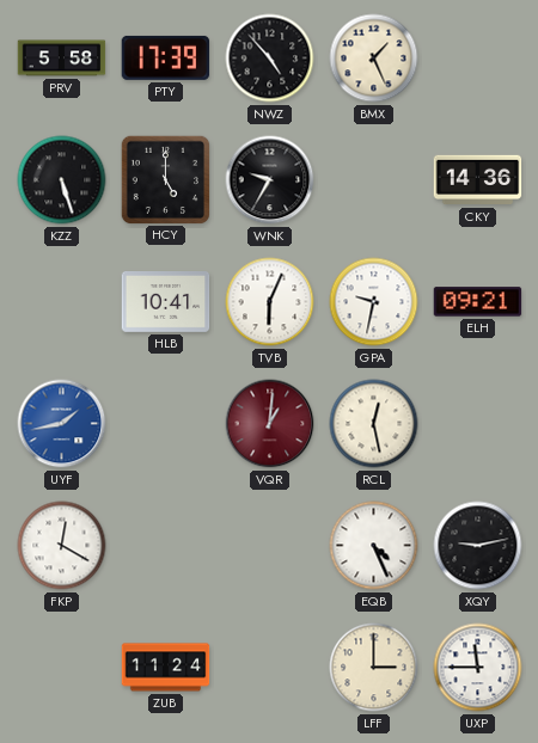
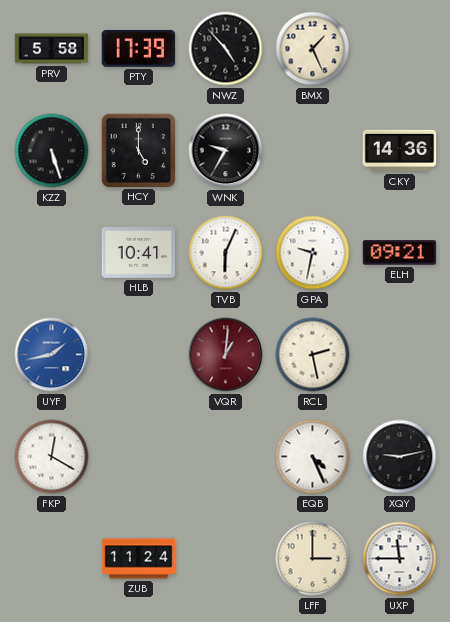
RCL: 12:28 -> 2:28 (313, 355)
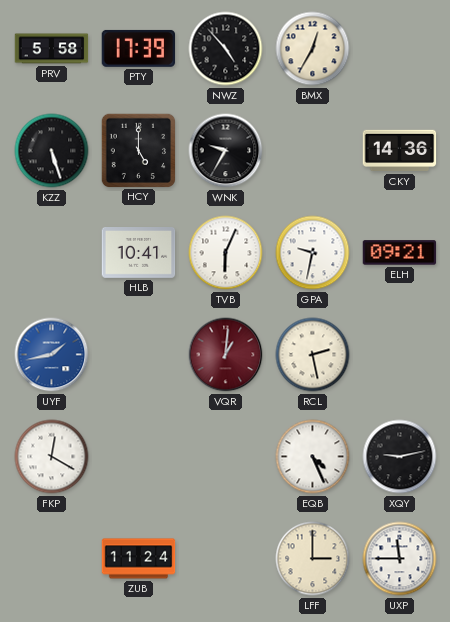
BMX: 1:26 -> 12:35 (313, 49)
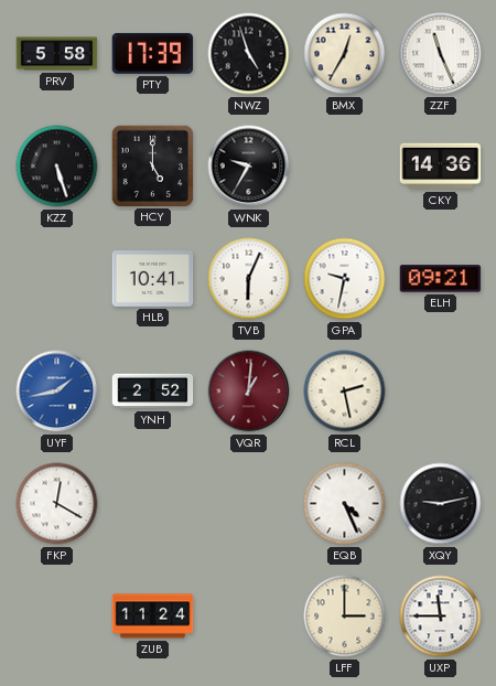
NWZ: 4:53 -> 4:57 (249, 54)
ZZF: none -> 11:26 (441, 54)
YNH: none -> 2:52 (153, 392)
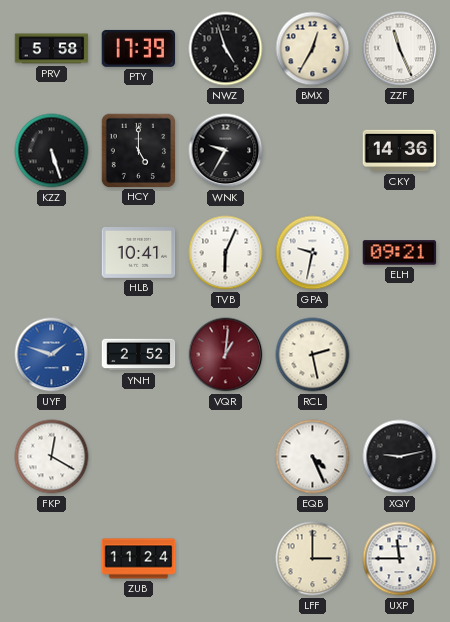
UYF: 1:43 -> 1:48 (52, 355)
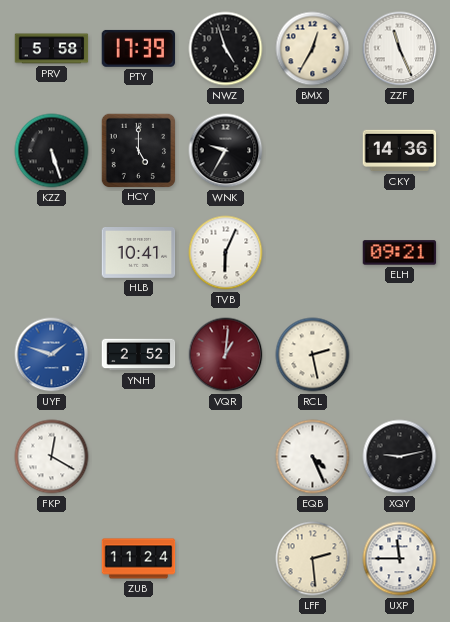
GPA: 9:32 -> none (313, 253)
LFF: 3:00 -> 2:29 (313, 559)
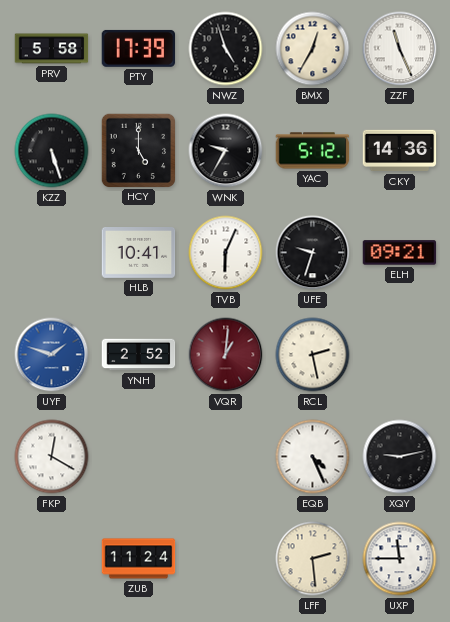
YAC: none -> 5:12 (313, 151)
UFE: none -> 9:33 (313, 253)
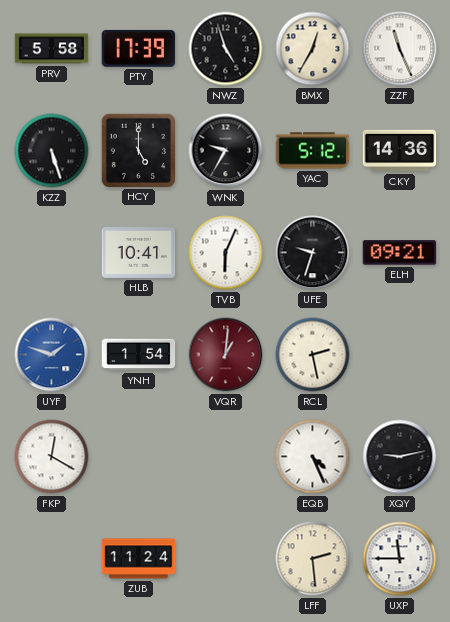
YNH: 2:52 -> 1:54 (139, 355)
